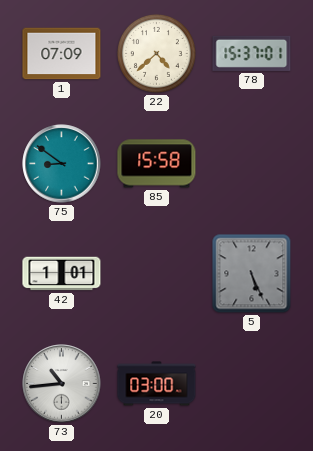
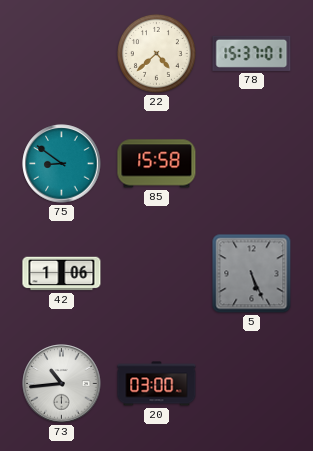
1: 07:09 -> none (62, 54)
42: 1:01 -> 1:06 (62, 274)
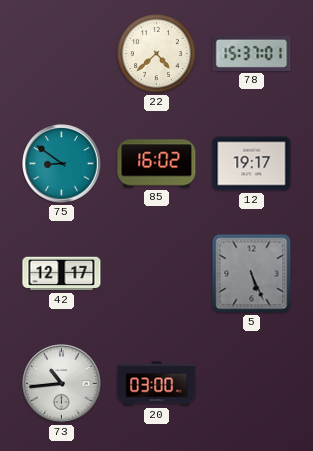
85: 15:58 -> 16:02 (157, 164)
12: none -> 19:17 (252, 164)
42: 1:06 -> 12:17 (62, 274)
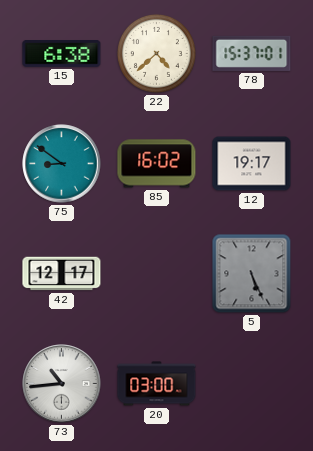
15: none -> 6:38 (62, 54)
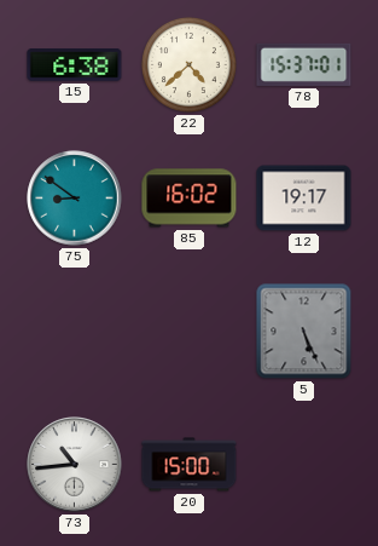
42: 12:17 -> none (62, 274)
20: 03:00 -> 15:00 (190, 465)
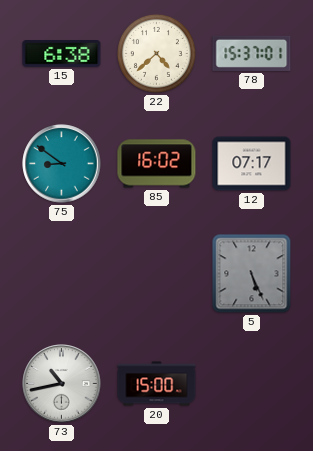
12: 19:17 -> 07:17 (252, 164)
73: 10:44 -> 10:43 (62, 384)
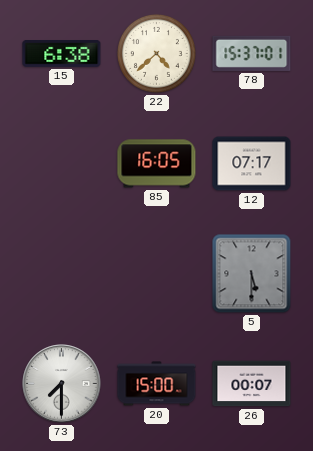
75: 8:51 -> none (62, 164)
85: 16:02 -> 16:05 (157, 164)
5: 5:26 -> 5:30 (252, 274)
73: 10:43 -> 7:30 (62, 384)
26: none -> 00:07 (252, 384)
